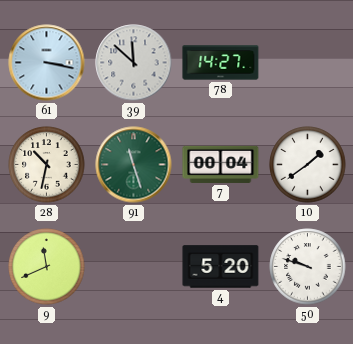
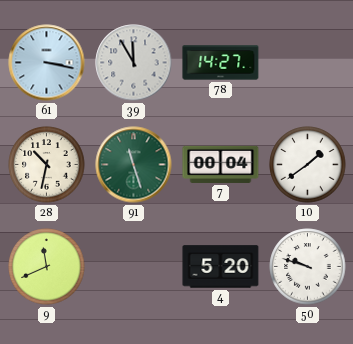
39: 11:52 -> 11:55 (134, 63)
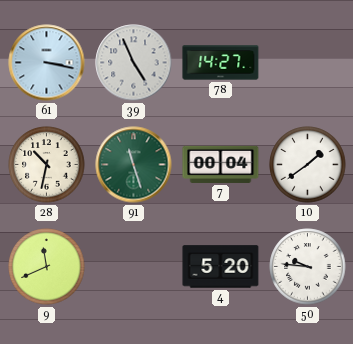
39: 11:55 -> 4:56 (134, 63)
50: 9:48 -> 9:46 (308, 267)
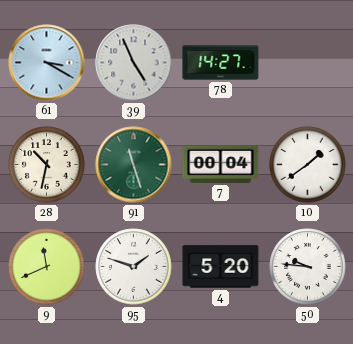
61: 3:17 -> 3:20 (47, 63)
95: none -> 1:48 (134, 267)
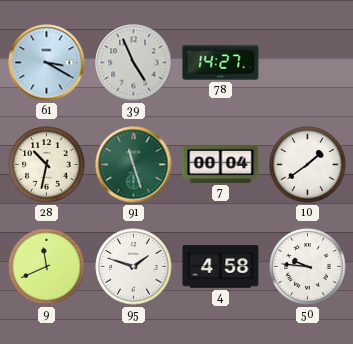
4: 5:20 -> 4:58 (221, 267)
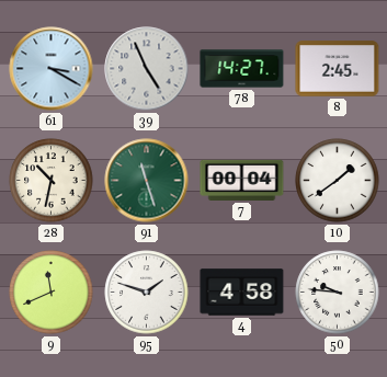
8: none -> 2:45 (338, 69)
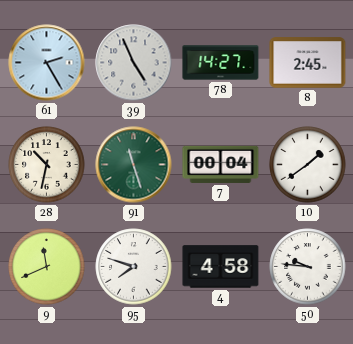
61: 3:20 -> 2:25 (47, 63)
95: 1:48 -> 7:48 (134, 267)
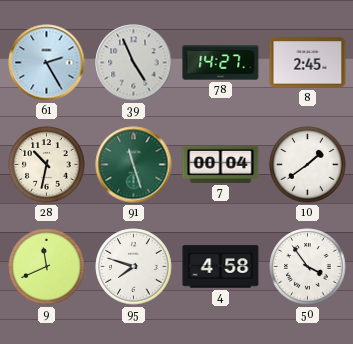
50: 9:46 -> 3:54 (308, 267)
